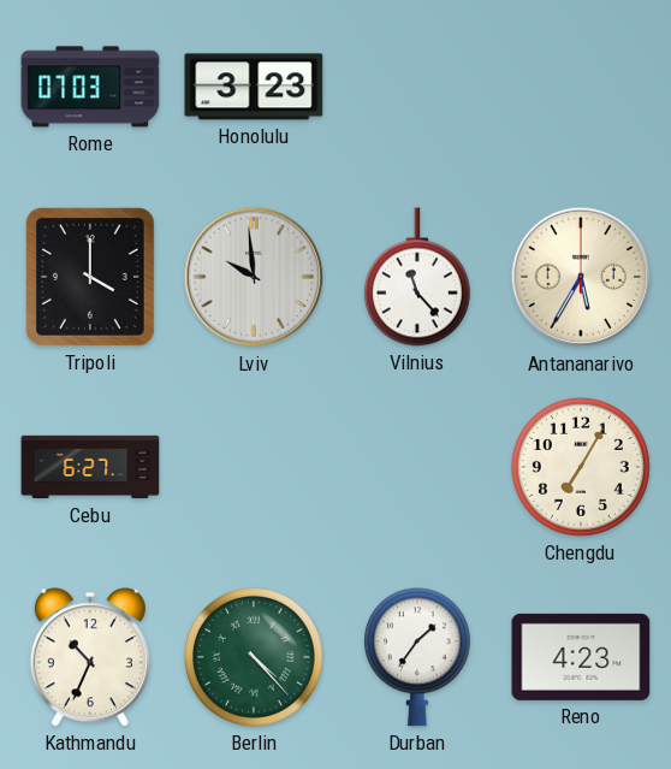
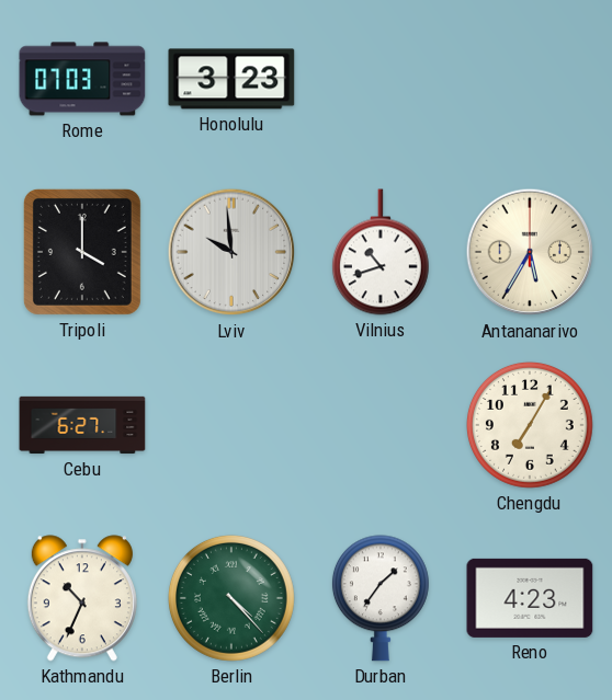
Vilnius: 11:23 -> 10:42 (381, 252)
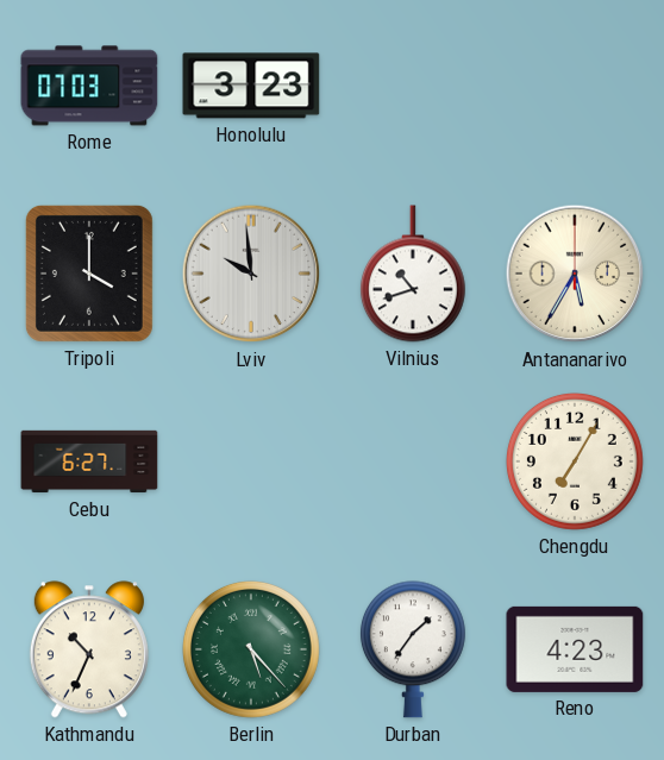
Berlin: 4:23 -> 5:23 (251, 649)
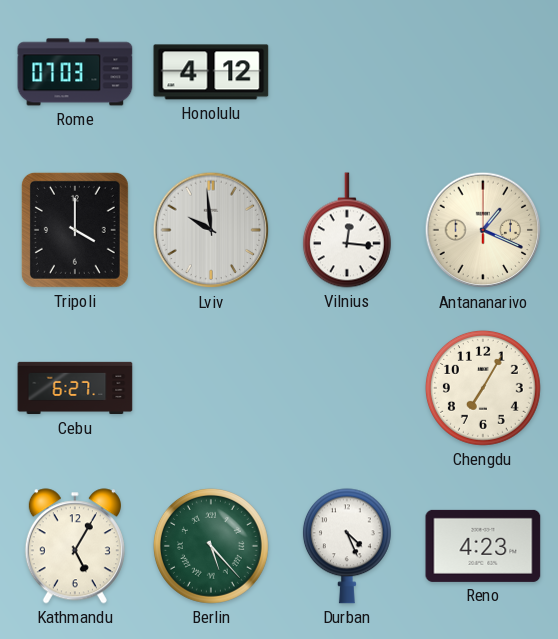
Honolulu: 3:23 -> 4:12 (211, 72)
Vilnius: 10:42 -> 12:16 (347, 230)
Antananarivo: 5:35 -> 1:19 (483, 230)
Kathmandu: 10:34 -> 5:05 (75, 546)
Durban: 1:36 -> 4:26 (347, 546)
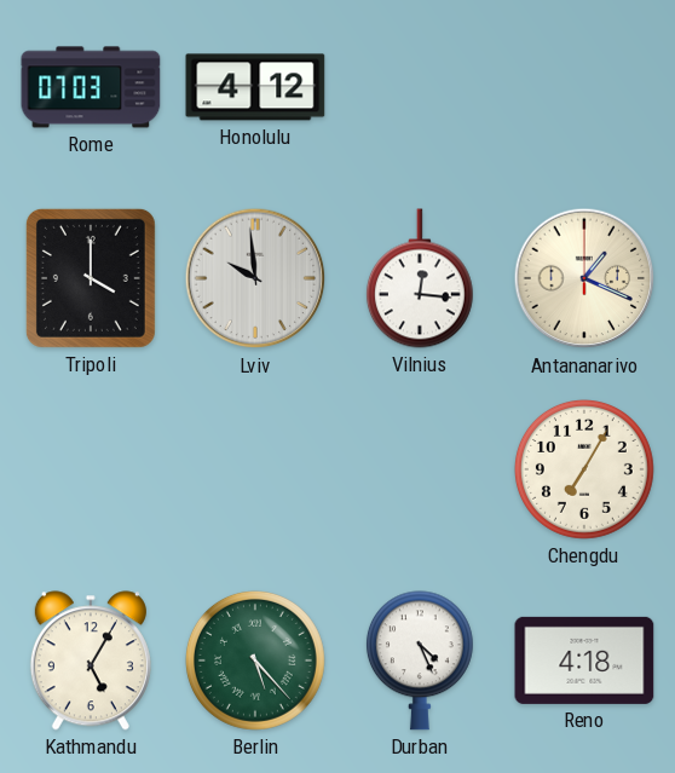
Cebu: 6:27 -> none (75, 388)
Reno: 4:23 -> 4:18 (584, 660)
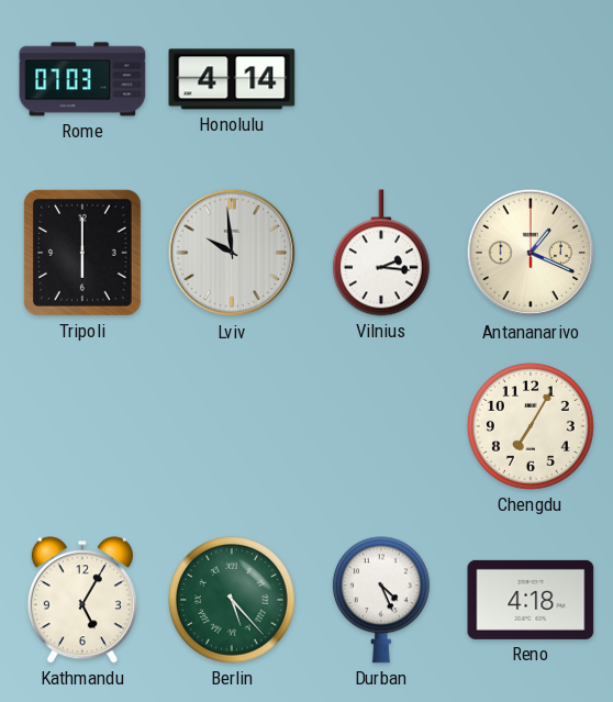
Honolulu: 4:12 -> 4:14 (232, 79)
Tripoli: 4:00 -> 6:00 (82, 253)
Vilnius: 12:16 -> 2:16 (381, 253)
